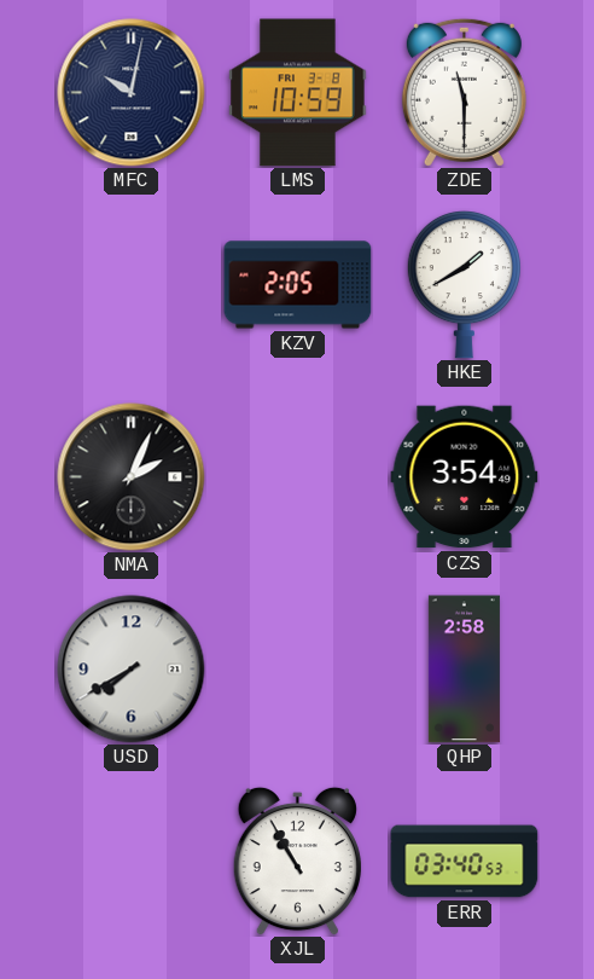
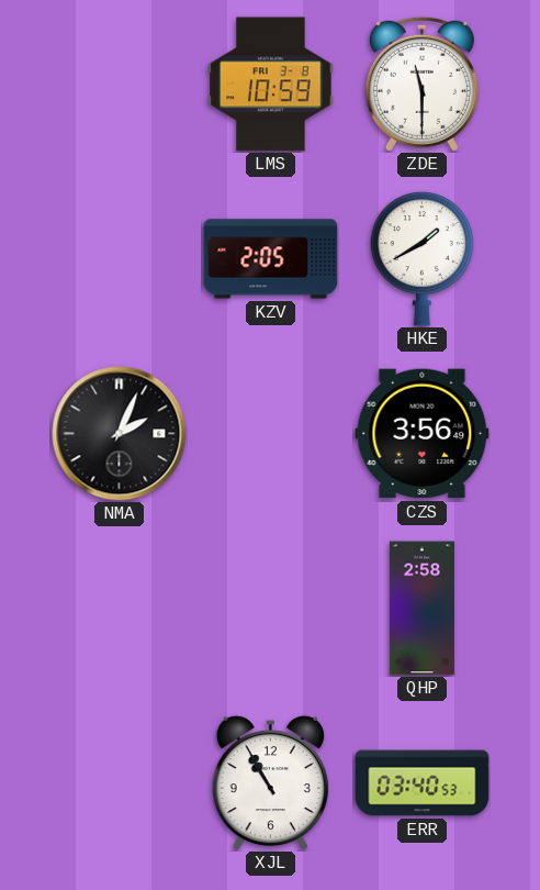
MFC: 10:02 -> none (132, 93)
CZS: 3:54 -> 3:56 (423, 434)
USD: 7:40 -> none (132, 670)
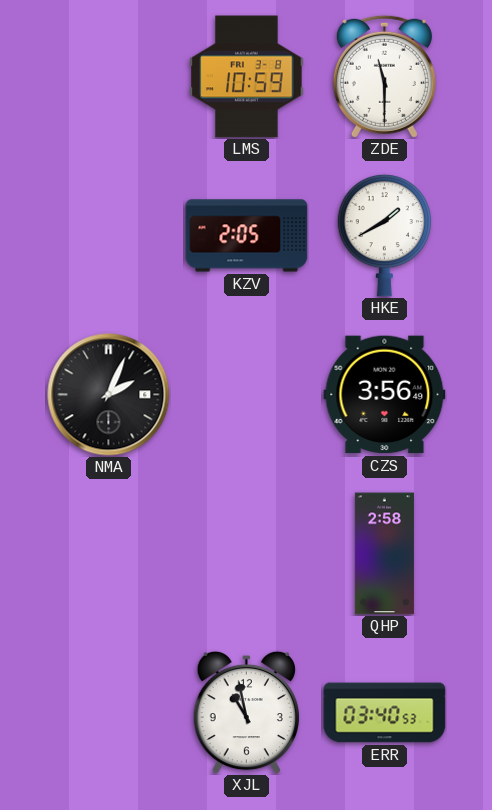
XJL: 10:55 -> 10:58 (246, 712)
